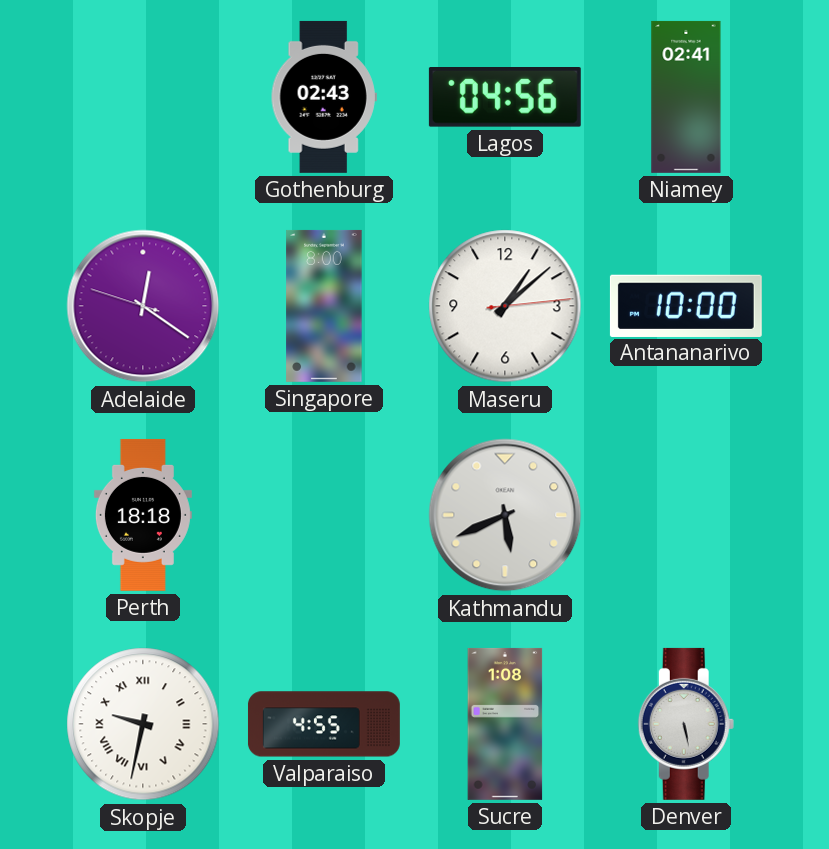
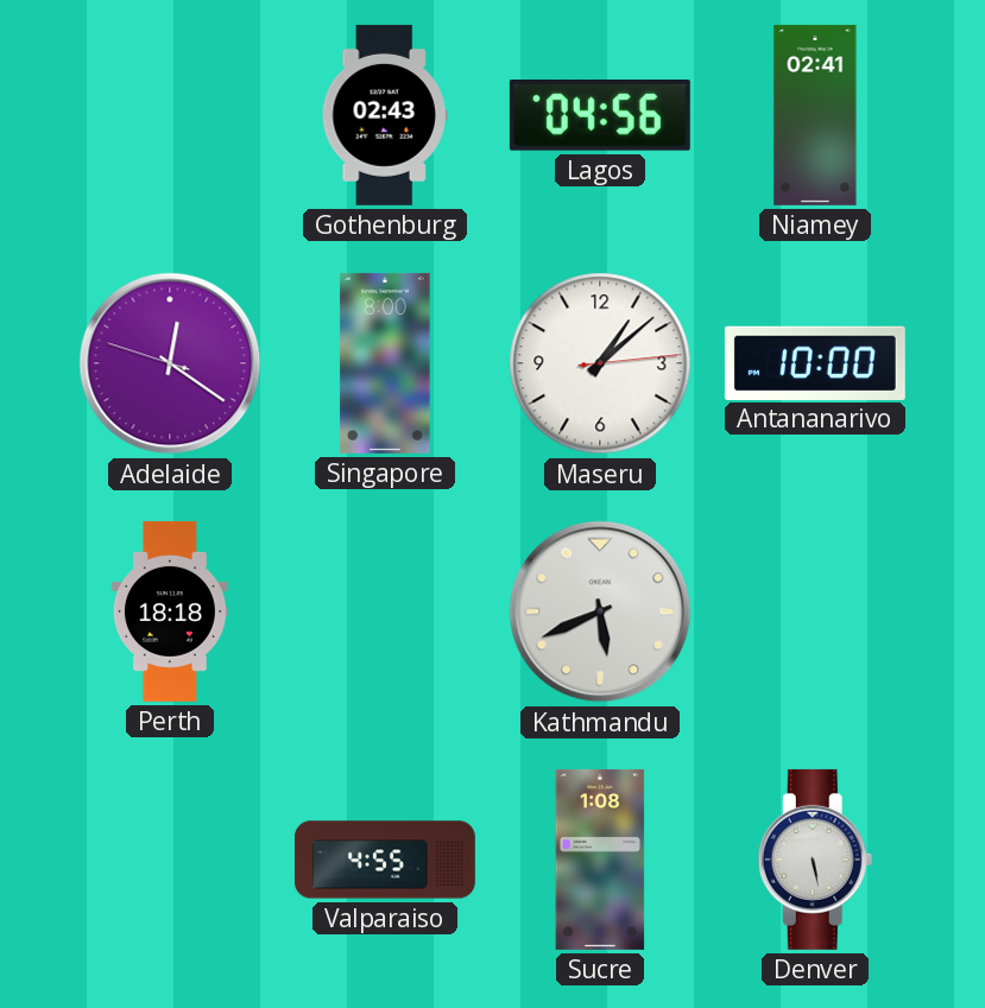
Skopje: 9:32 -> none (143, 724)
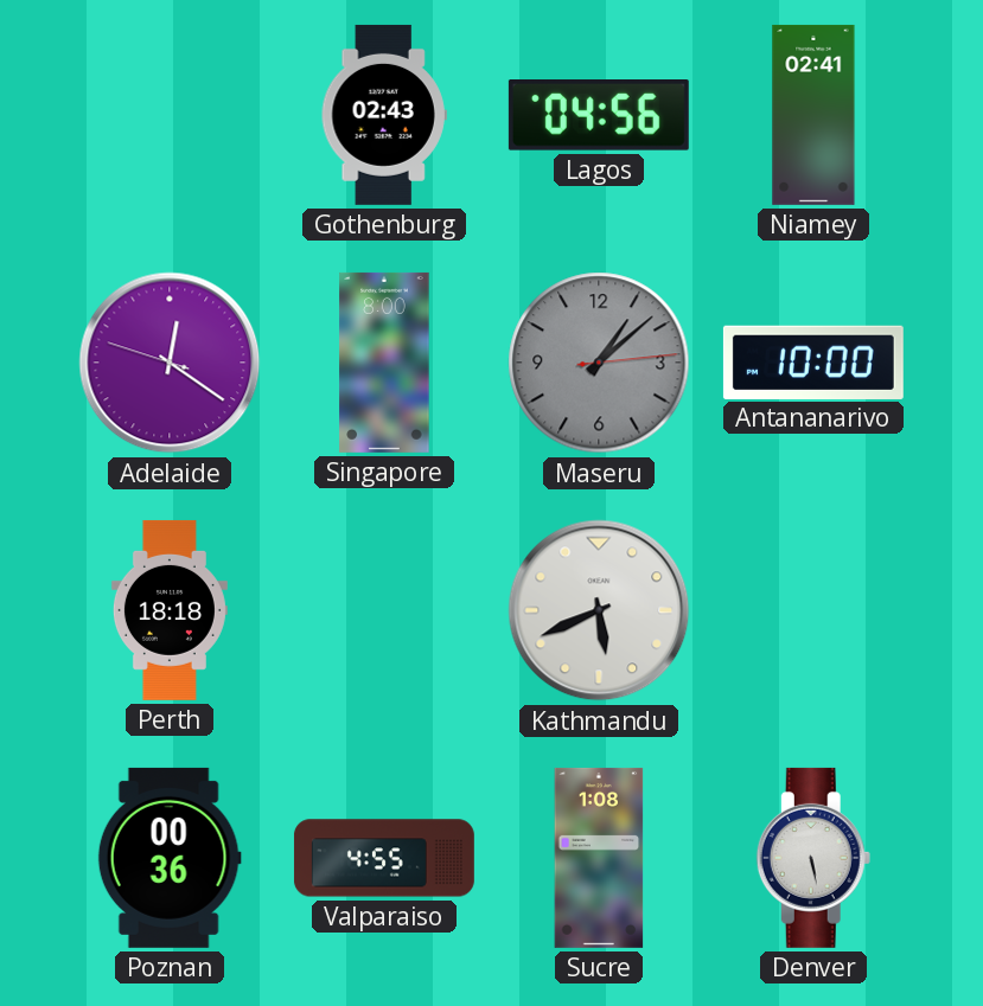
Maseru dial: white -> grey (599, 363)
Poznan: none -> 00:36 (170, 858)
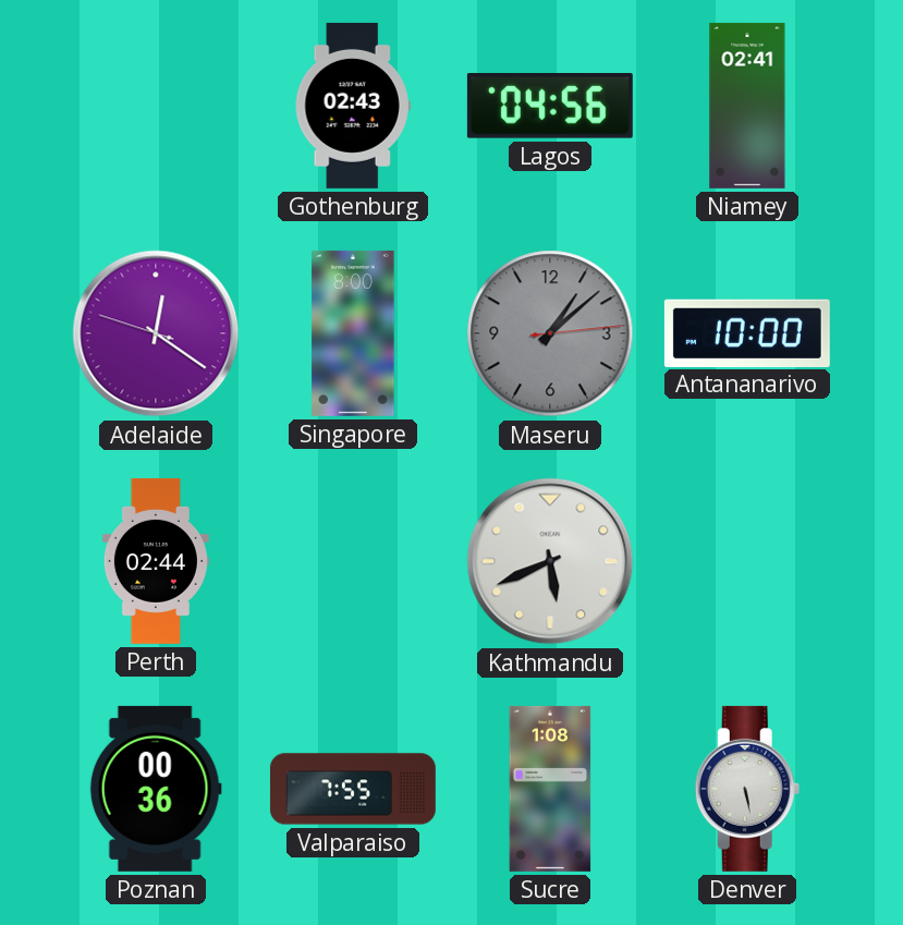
Perth: 18:18 -> 02:44 (156, 561)
Valparaiso: 4:55 -> 7:55 (353, 789)
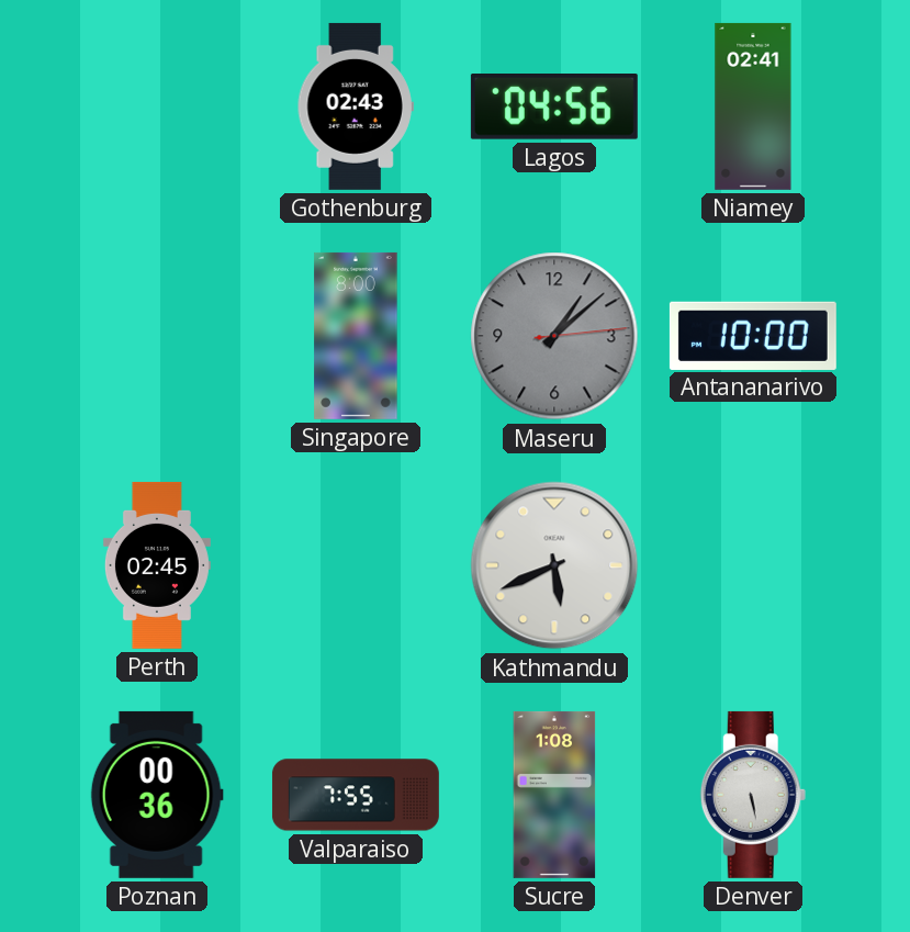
Adelaide: 12:20 -> none (156, 333)
Perth: 02:44 -> 02:45 (157, 565)
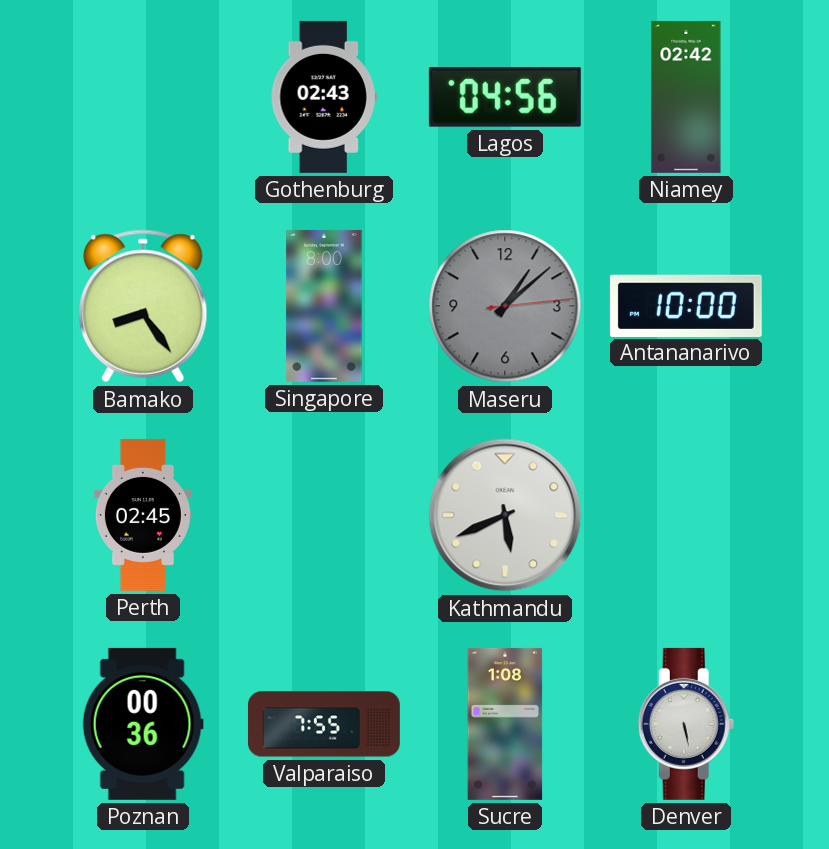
Niamey: 02:41 -> 02:42 (686, 97)
Bamako: none -> 8:24 (143, 306)
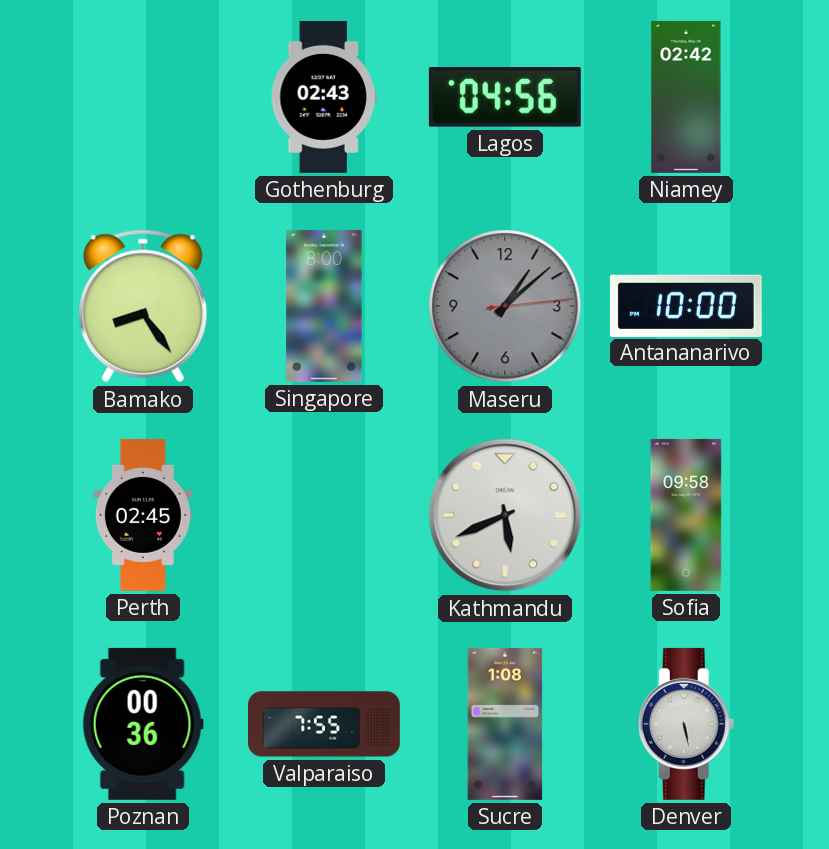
Sofia: none -> 09:58 (686, 515)
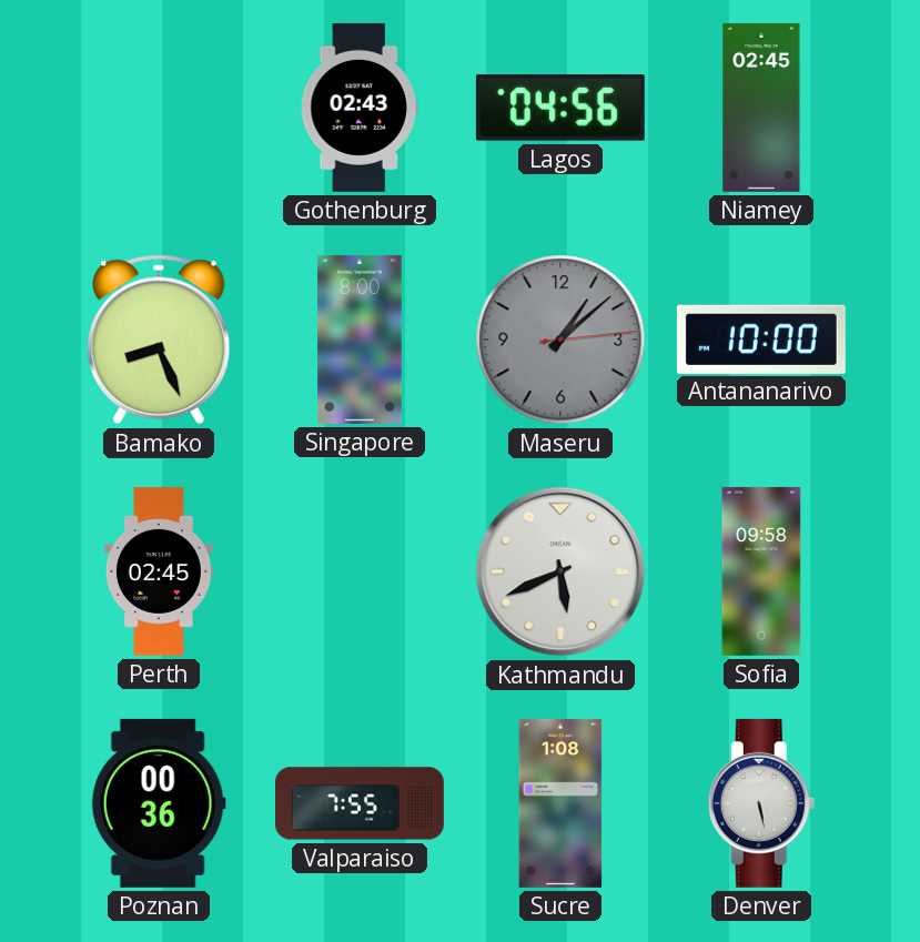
Niamey: 02:42 -> 02:45 (761, 108)
Bamako: 8:24 -> 8:26 (159, 340)
